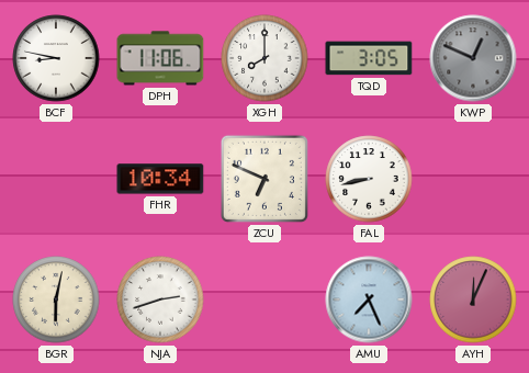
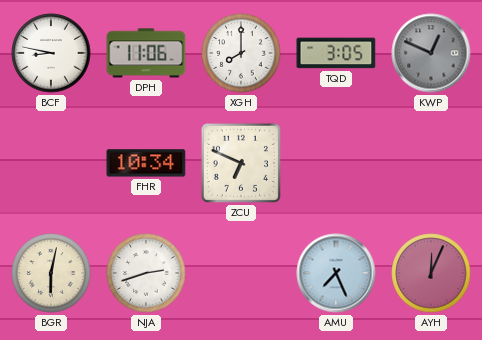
FAL: 8:43 -> none (369, 179)
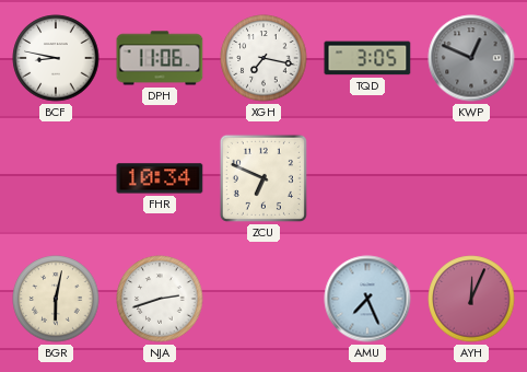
XGH: 8:00 -> 7:17 (263, 58)
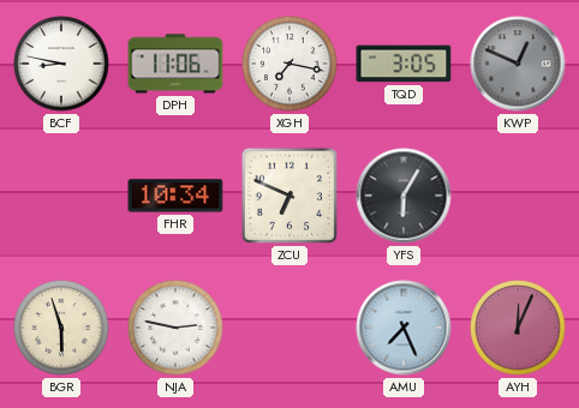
YFS: none -> 6:05 (404, 196)
BGR: 6:02 -> 5:57 (61, 328)
NJA: 2:42 -> 2:47 (175, 328)
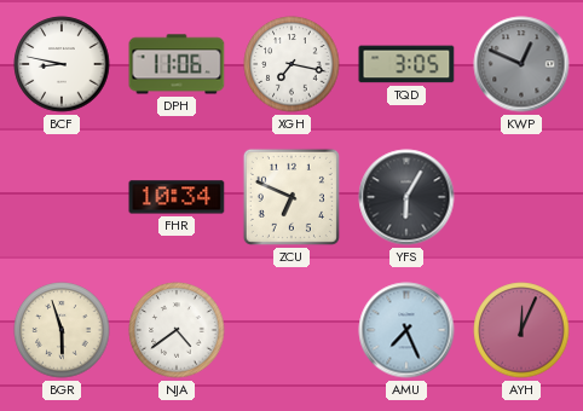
NJA: 2:47 -> 4:39 (177, 330)
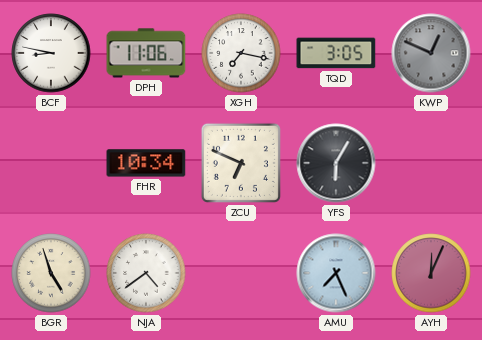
BGR: 5:57 -> 4:57 (51, 273)
